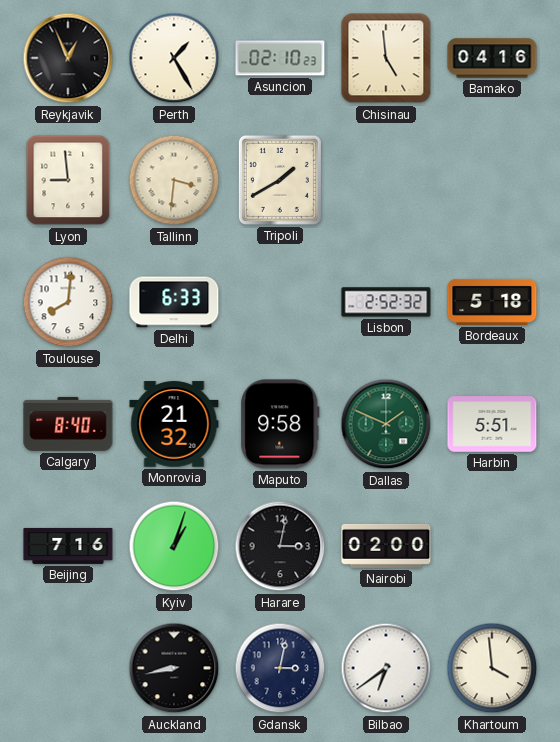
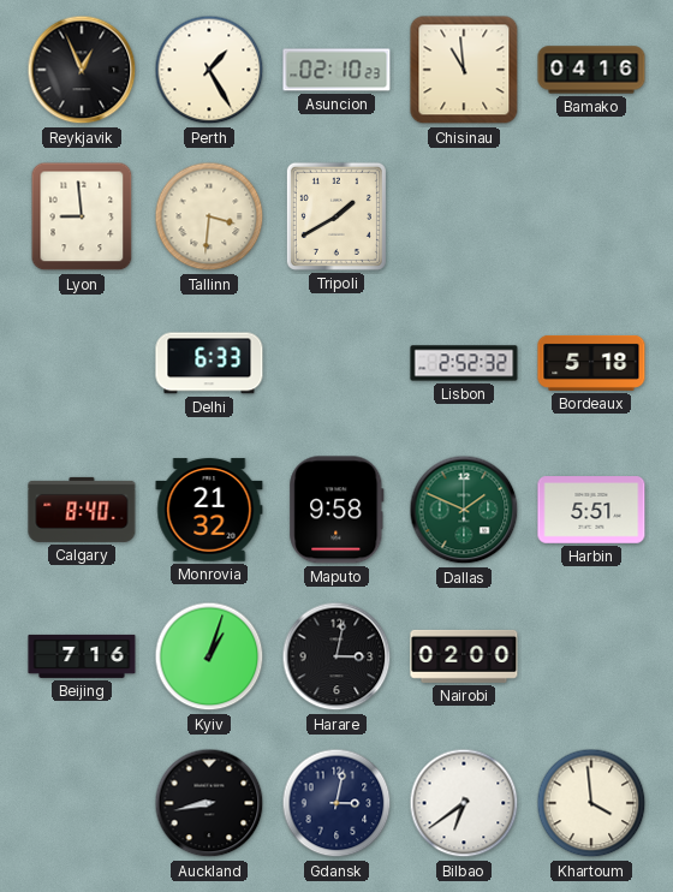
Chisinau: 4:59 -> 10:59 (464, 70)
Toulouse: 8:01 -> none (68, 302)
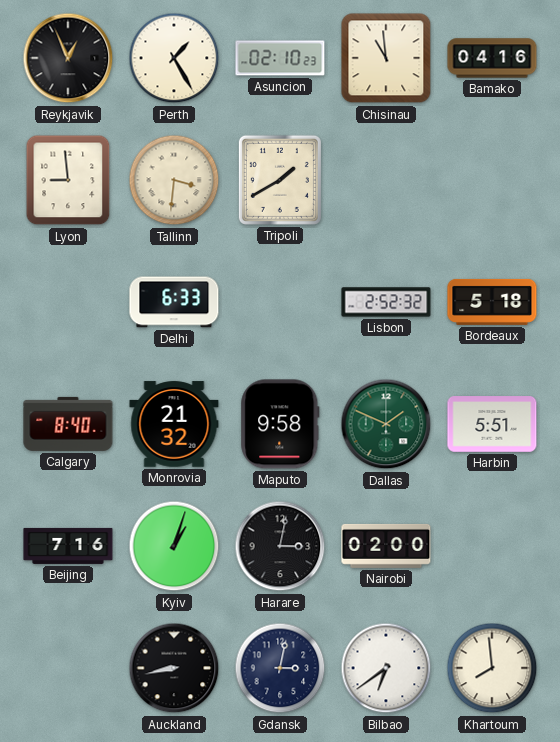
Khartoum: 3:59 -> 7:59 (492, 668)
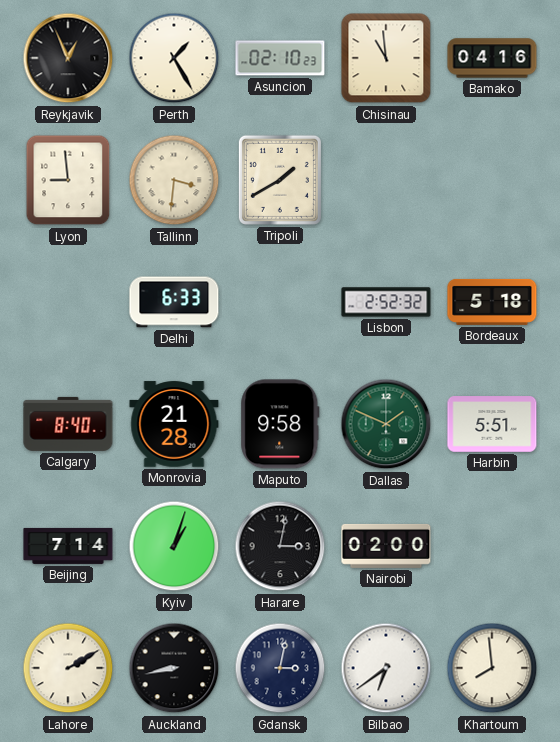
Monrovia: 21:32 -> 21:28 (174, 424)
Beijing: 7:16 -> 7:14 (68, 546)
Lahore: none -> 2:10 (68, 668)
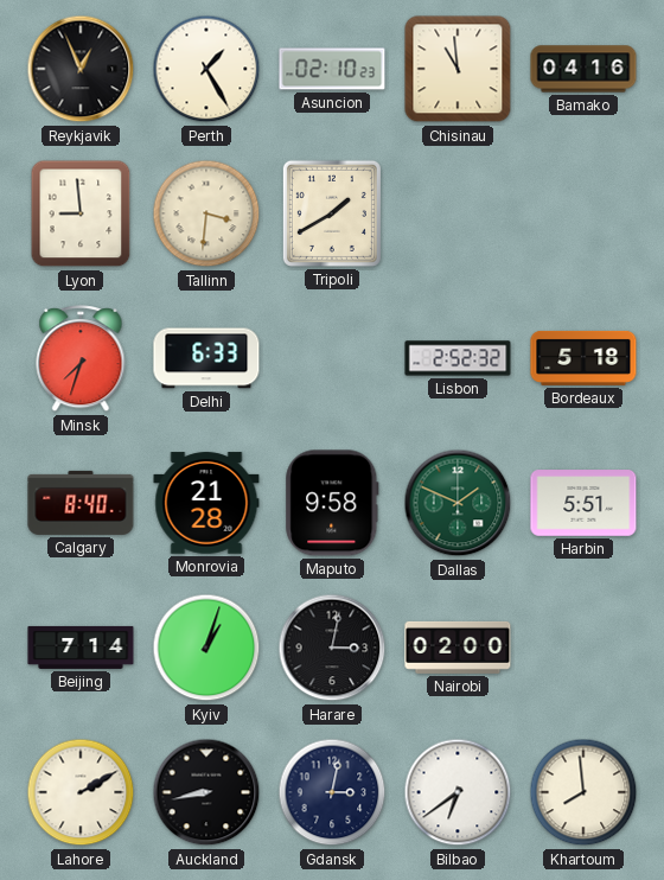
Minsk: none -> 7:33 (81, 359)
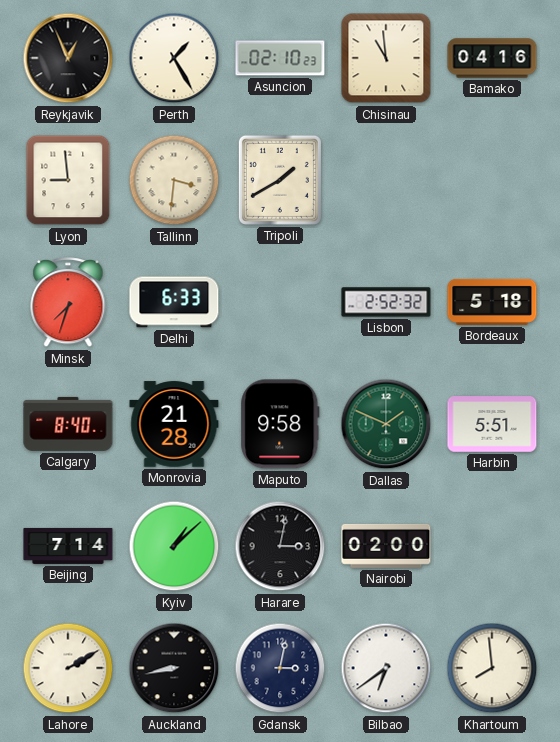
Kyiv: 1:03 -> 1:08 (174, 546)
